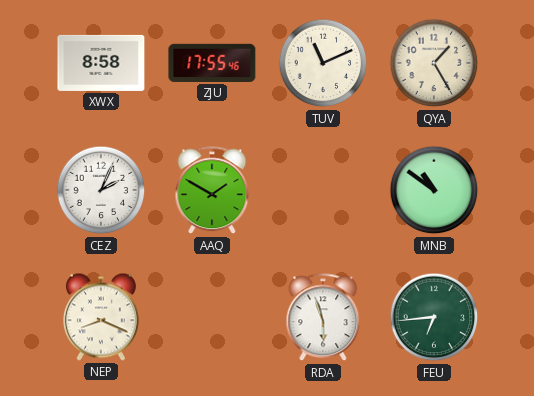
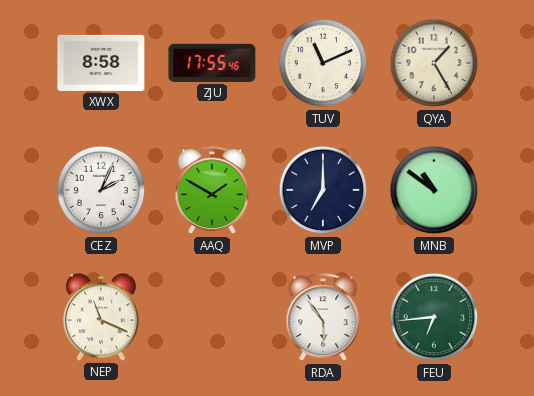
MVP: none -> 7:00 (323, 190)
NEP: 8:19 -> 11:19 (101, 317)
RDA: 5:57 -> 5:54 (323, 318)
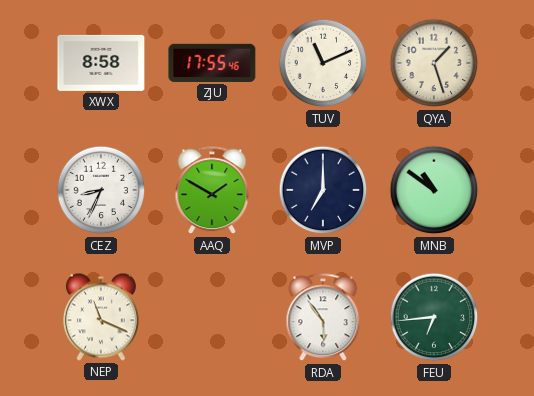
QYA: 1:25 -> 1:27 (434, 63)
CEZ: 2:04 -> 8:34 (101, 190)
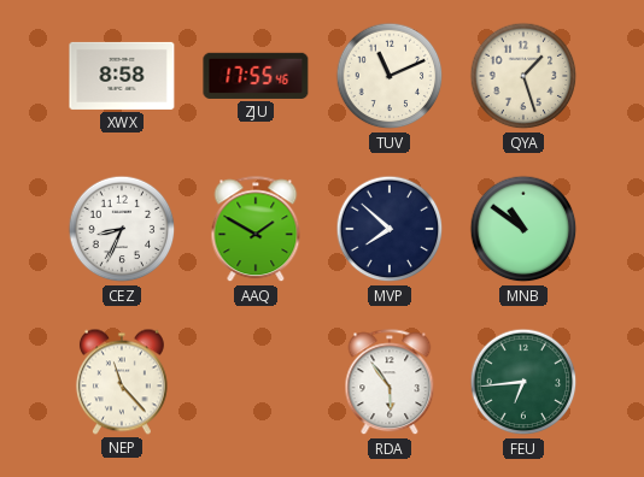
MVP: 7:00 -> 7:52 (390, 229)
NEP: 11:19 -> 11:23 (122, 382)
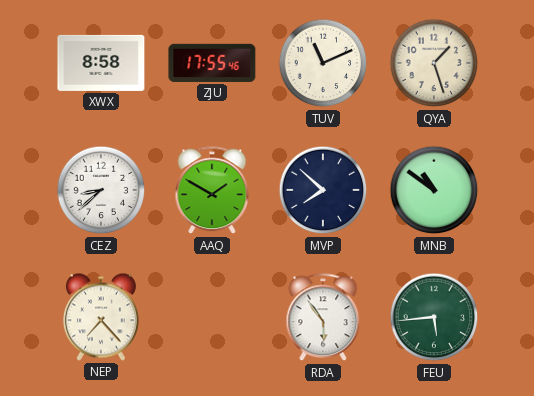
CEZ: 8:34 -> 8:38 (101, 190)
NEP: 11:23 -> 7:23 (101, 317)
FEU: 6:44 -> 5:44 (434, 317)
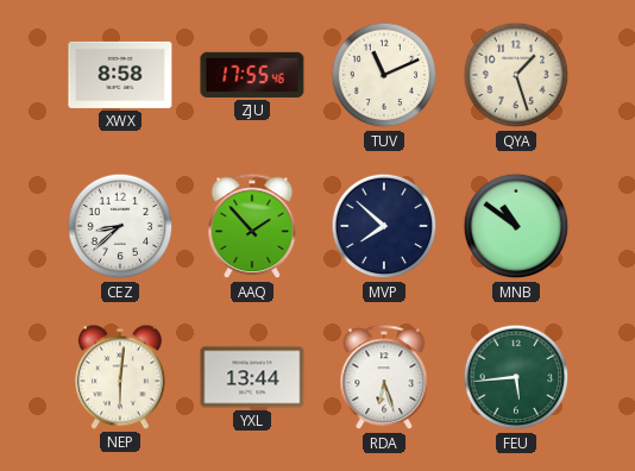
AAQ: 1:50 -> 1:53 (252, 227)
NEP: 7:23 -> 6:01 (120, 377)
YXL: none -> 13:44 (252, 377)
RDA: 5:54 -> 6:27 (384, 378)
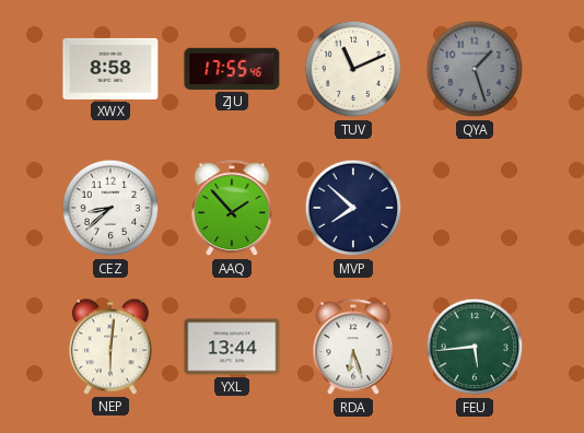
QYA dial: cream -> grey (475, 69)
MNB: 10:51 -> none (516, 226)
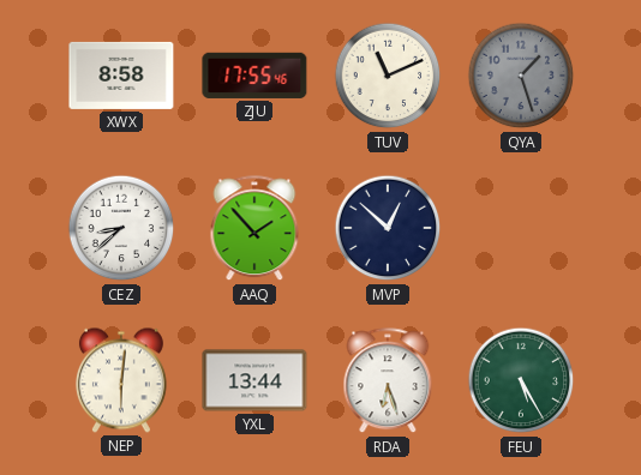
MVP: 7:52 -> 12:52 (388, 228)
FEU: 5:44 -> 5:25 (521, 380)
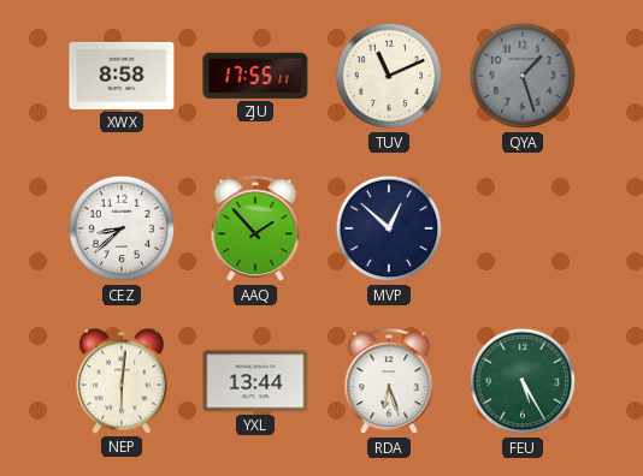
ZJU: 17:55:46 -> 17:55:11 (255, 76)
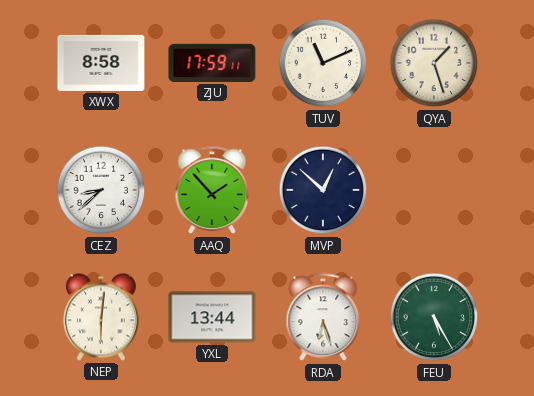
ZJU: 17:55 -> 17:59 (212, 63)
QYA dial: grey -> cream (434, 63)
